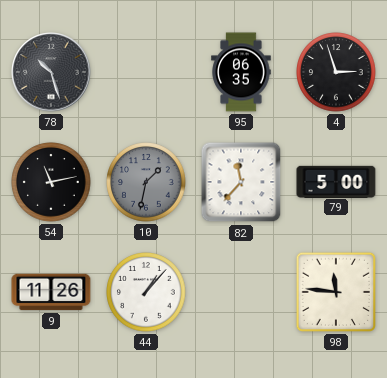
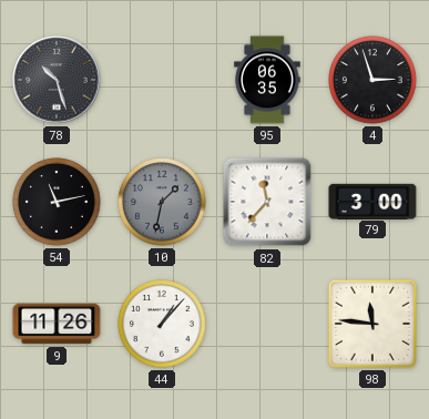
79: 5:00 -> 3:00 (372, 201)
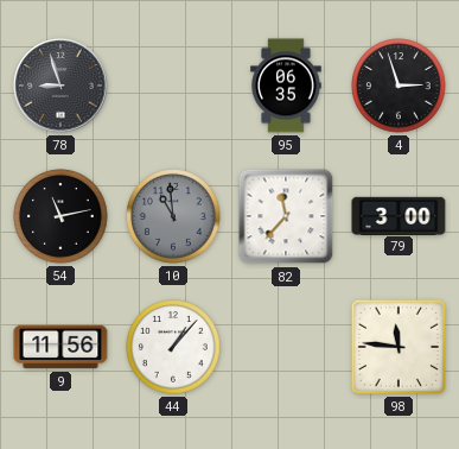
78: 10:27 -> 8:57 (60, 86)
10: 1:32 -> 10:59 (173, 216)
9: 11:26 -> 11:56 (60, 347)
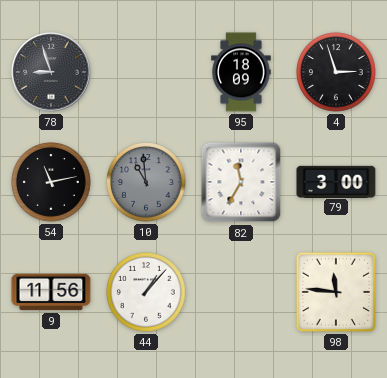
95: 06:35 -> 18:09 (241, 72)
82: 11:37 -> 11:35 (241, 182)
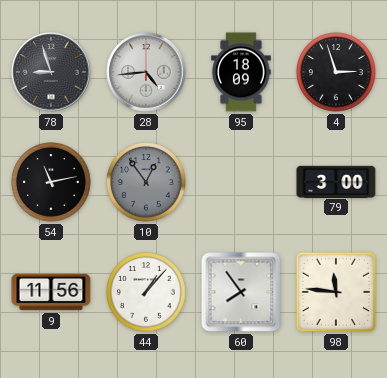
28: none -> 4:44 (146, 72)
10: 10:59 -> 12:54 (146, 182)
82: 11:35 -> none (241, 182)
60: none -> 7:54 (241, 292)
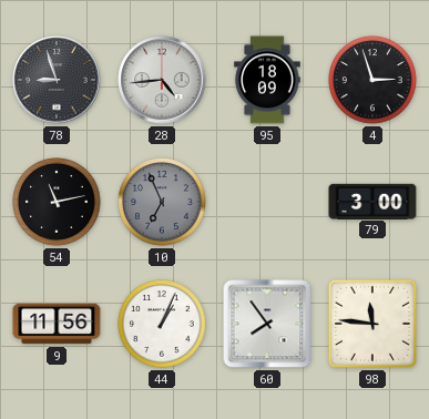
10: 12:54 -> 6:56 (162, 202)
44: 1:07 -> 1:04 (162, 324)
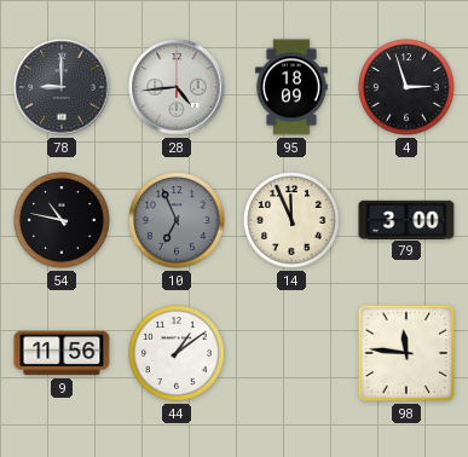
78: 8:57 -> 9:00 (62, 87)
54: 11:13 -> 10:47 (62, 220)
14: none -> 11:56 (291, 220)
44: 1:04 -> 1:09 (177, 353)
60: 7:54 -> none (267, 324)
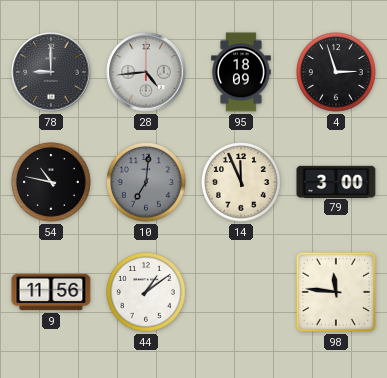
10: 6:56 -> 7:01 (146, 182)
